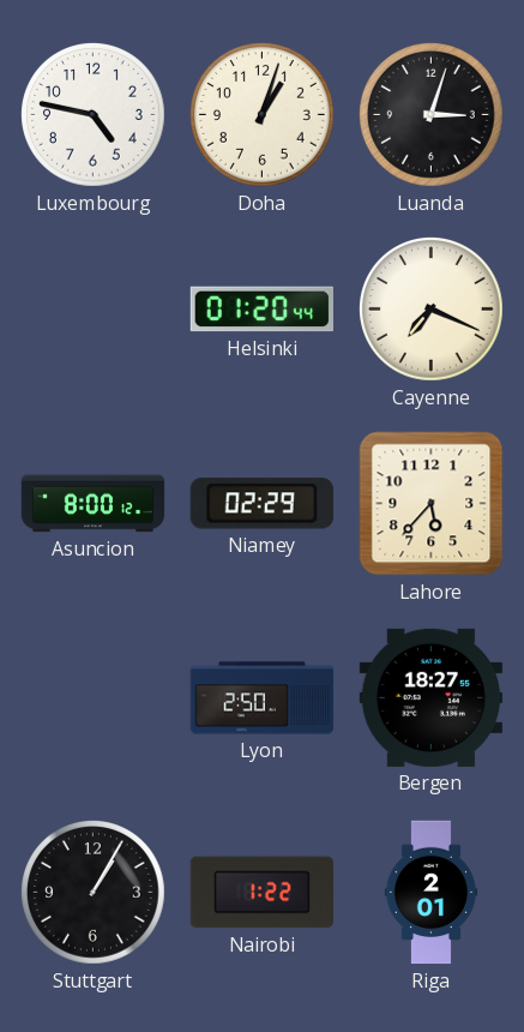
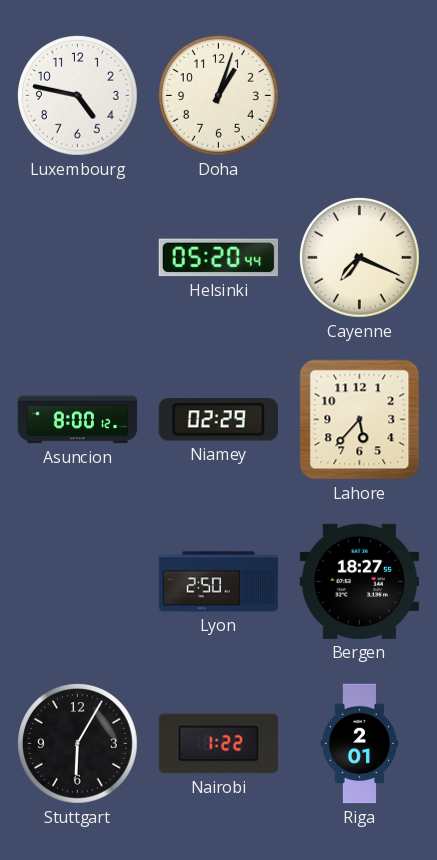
Luanda: 3:03 -> none (432, 115)
Helsinki: 01:20 -> 05:20 (218, 258)
Stuttgart: 1:05 -> 6:05 (78, 744)
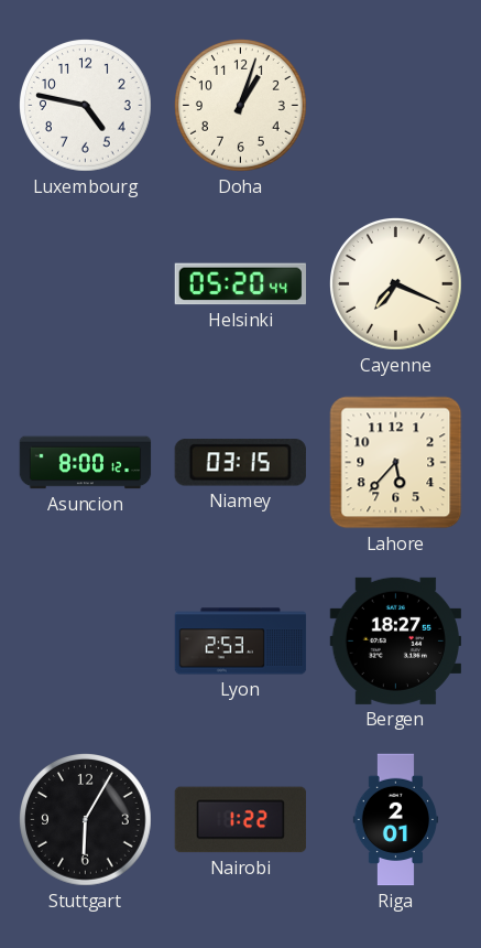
Niamey: 02:29 -> 03:15 (240, 463)
Lyon: 2:50 -> 2:53 (241, 642)
